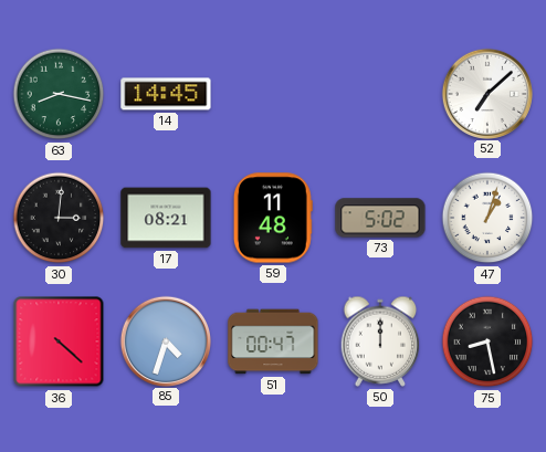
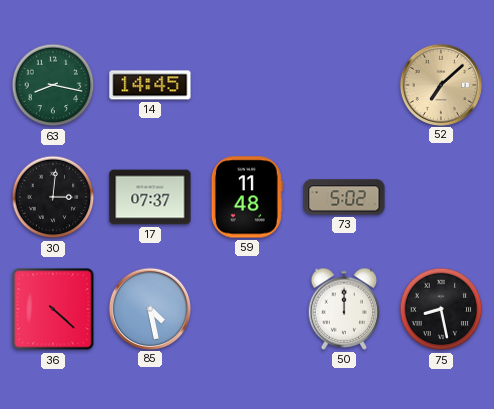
52 dial: white -> champagne (440, 84)
17: 08:21 -> 07:37 (150, 197)
47: 1:03 -> none (487, 218)
85: 4:33 -> 4:28 (149, 308)
51: 00:47 -> none (273, 341)
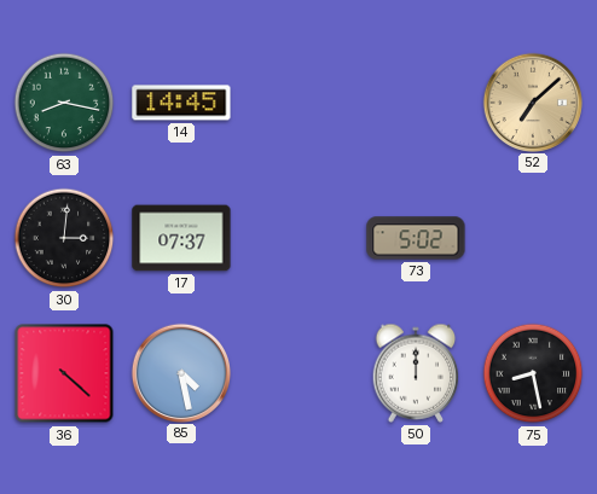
59: 11:48 -> none (247, 197)
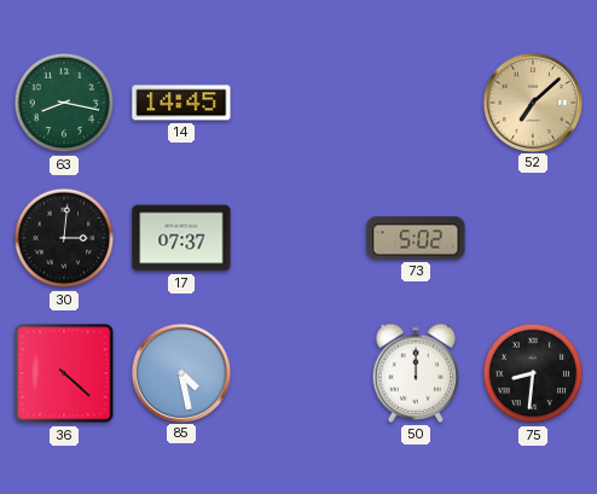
75: 8:28 -> 8:31 (533, 373)
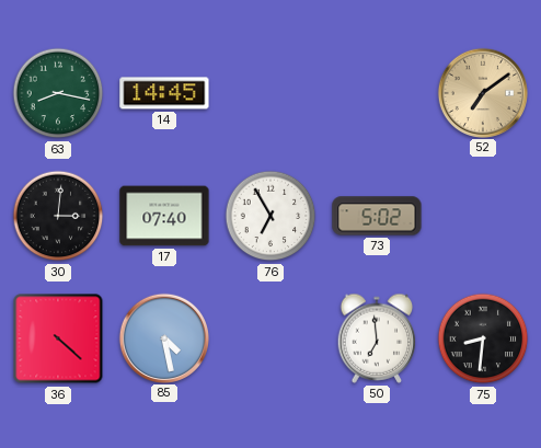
52: 7:08 -> 7:09 (482, 92)
17: 07:37 -> 07:40 (164, 216)
76: none -> 6:55 (270, 216)
50: 12:00 -> 6:59 (377, 338)
